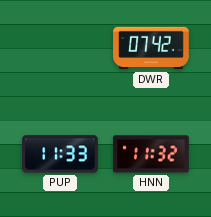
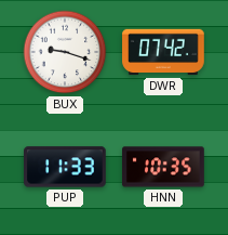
BUX: none -> 9:18 (65, 52)
HNN: 11:32 -> 10:35 (163, 167)
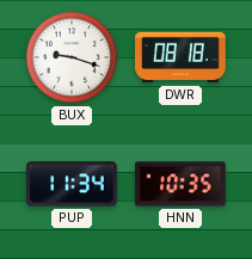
DWR: 07:42 -> 08:18 (180, 57)
PUP: 11:33 -> 11:34 (73, 184)
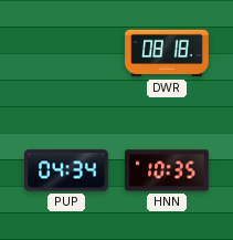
BUX: 9:18 -> none (72, 57)
PUP: 11:34 -> 04:34 (67, 170)
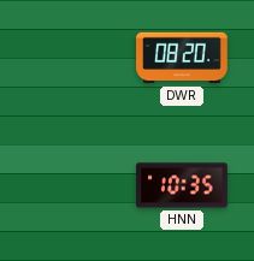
DWR: 08:18 -> 08:20 (182, 58)
PUP: 04:34 -> none (67, 170)
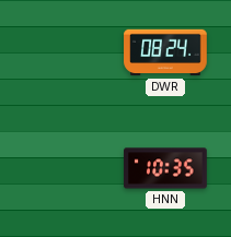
DWR: 08:20 -> 08:24 (165, 52)
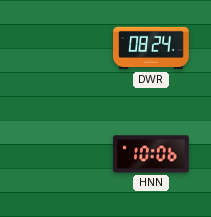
HNN: 10:35 -> 10:06 (151, 154)
